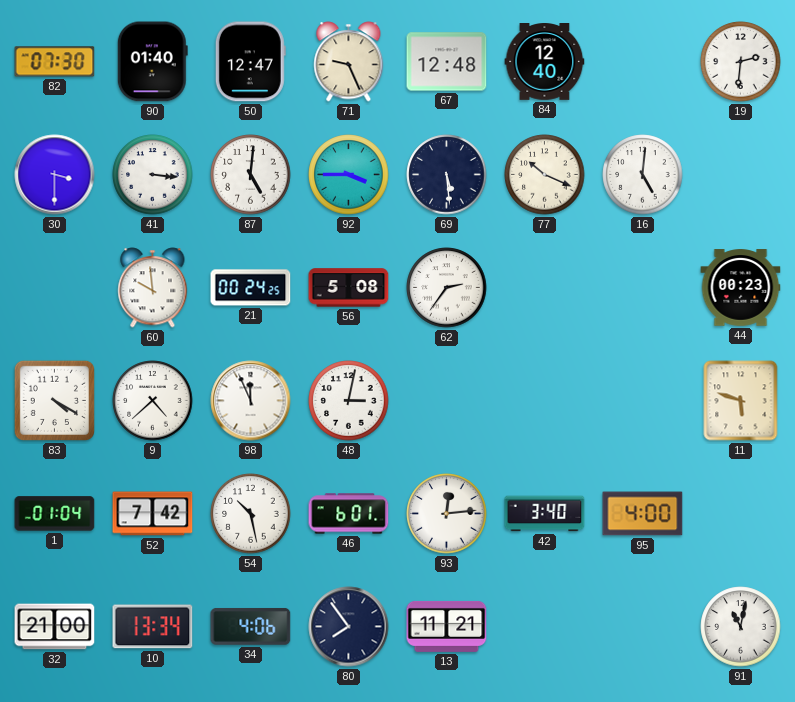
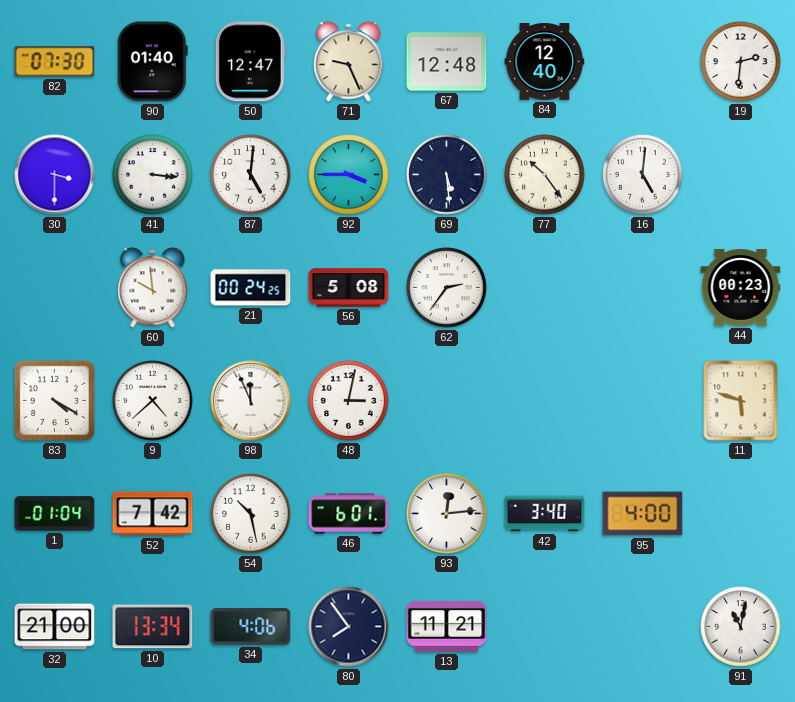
77: 10:19 -> 10:24 (545, 175)
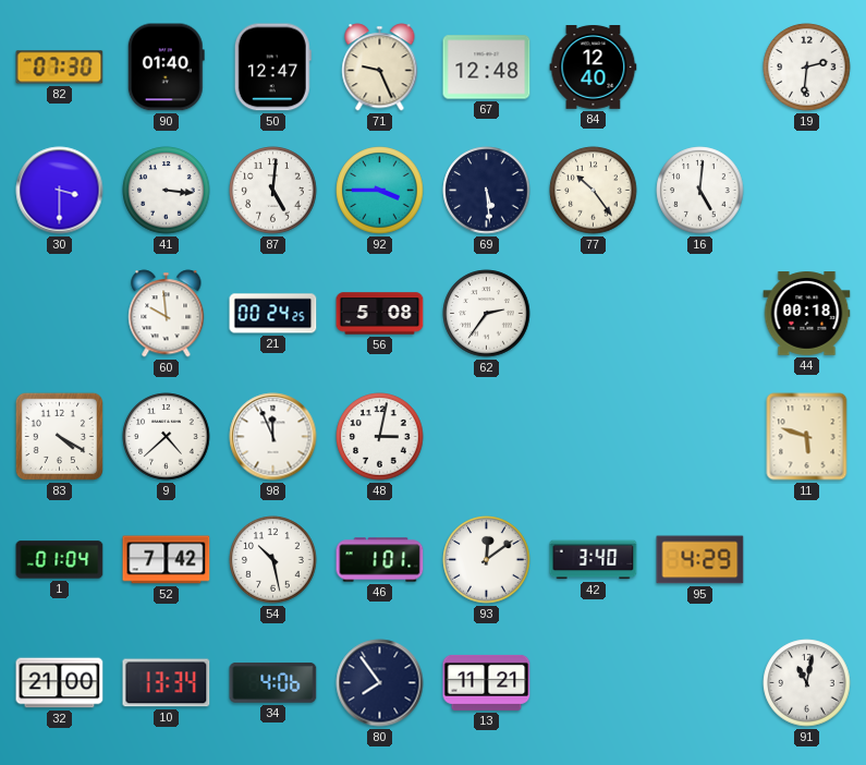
44: 00:23 -> 00:18 (807, 314)
46: 6:01 -> 1:01 (380, 560)
93: 12:14 -> 12:09 (487, 560)
95: 4:00 -> 4:29 (700, 560)
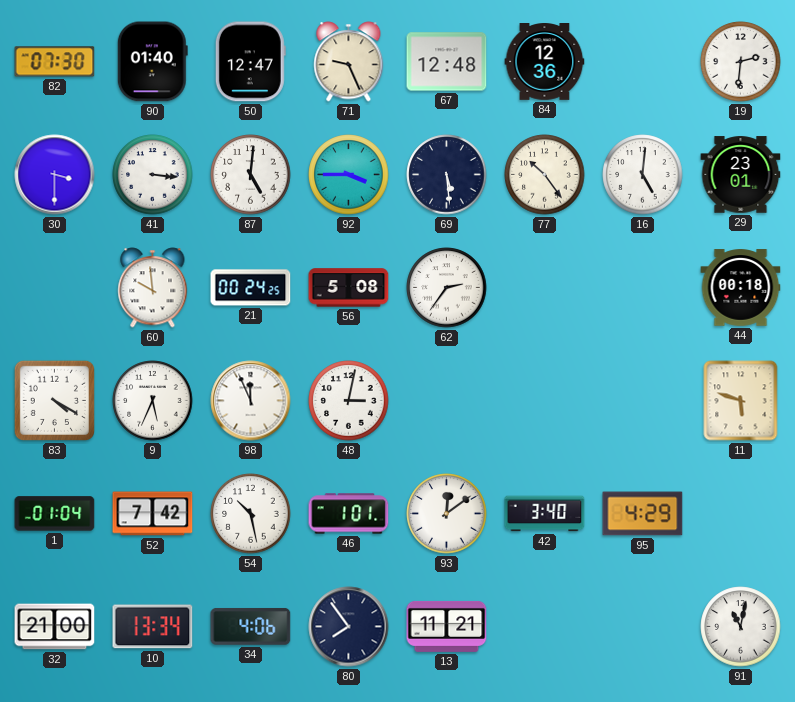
84: 12:40 -> 12:36 (545, 62)
29: none -> 23:01 (741, 175)
9: 4:38 -> 5:34 (153, 401)
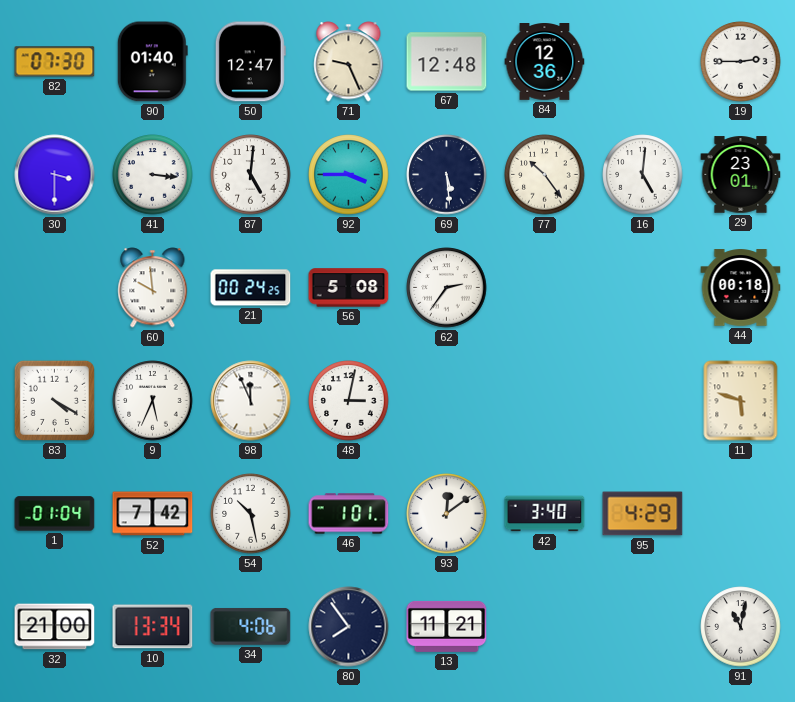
19: 2:31 -> 2:45 (741, 62)
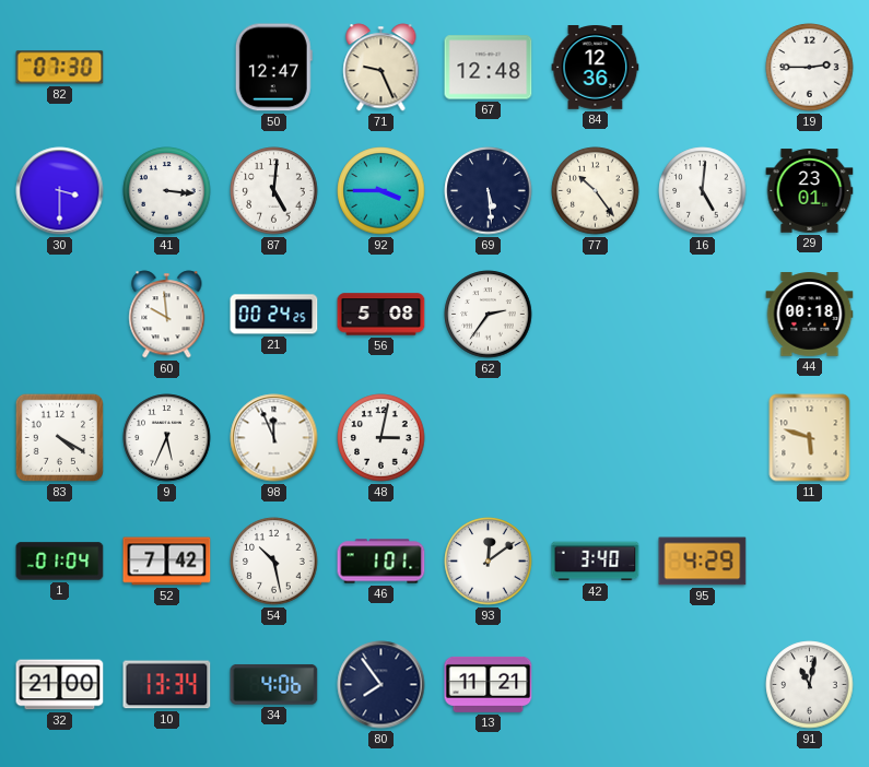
90: 01:40 -> none (152, 62)
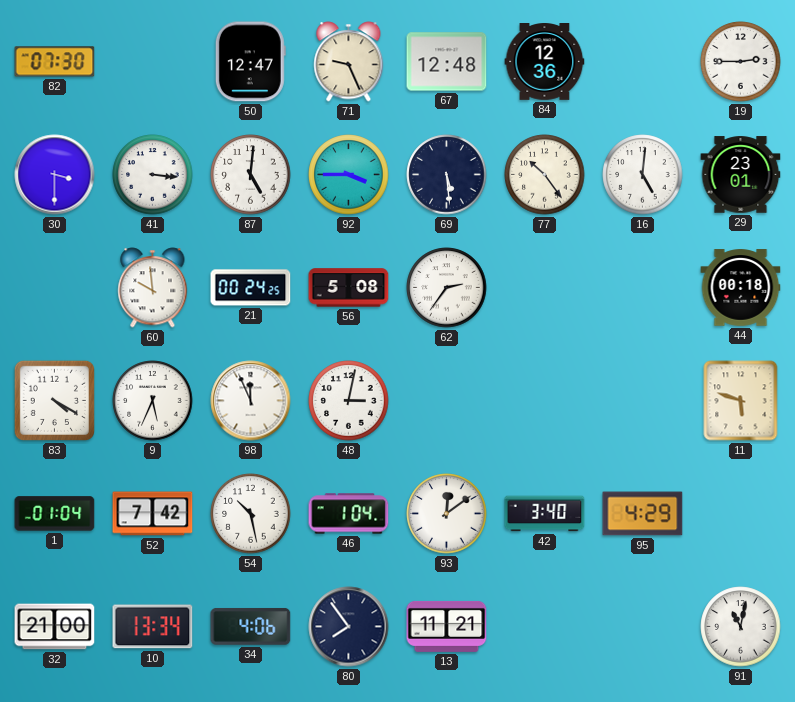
46: 1:01 -> 1:04 (349, 514)
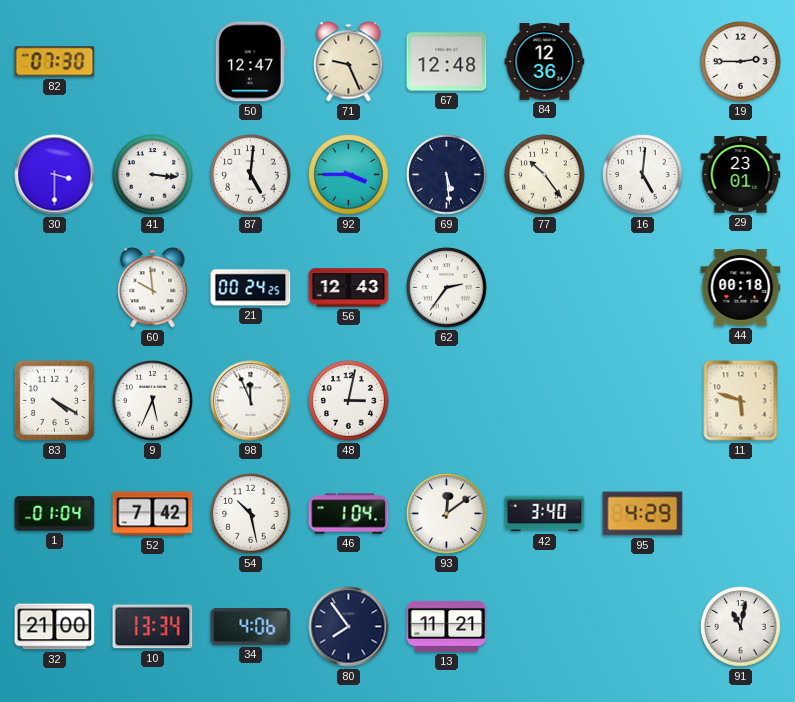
56: 5:08 -> 12:43 (349, 288)
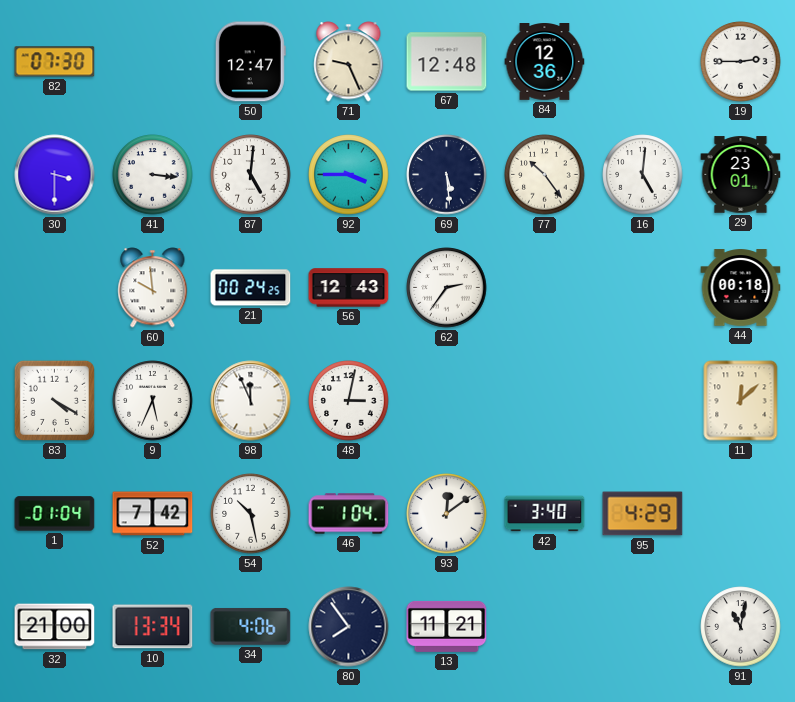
11: 5:48 -> 12:08 (741, 401)
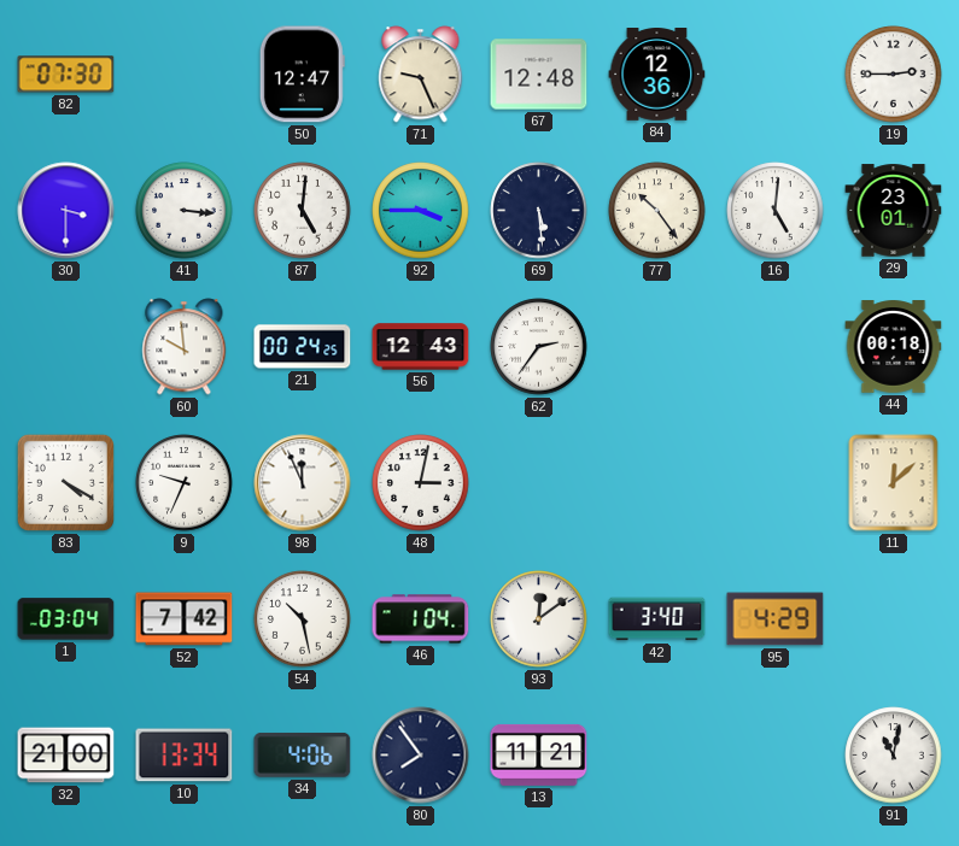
9: 5:34 -> 9:34 (185, 483)
1: 01:04 -> 03:04 (66, 619)
